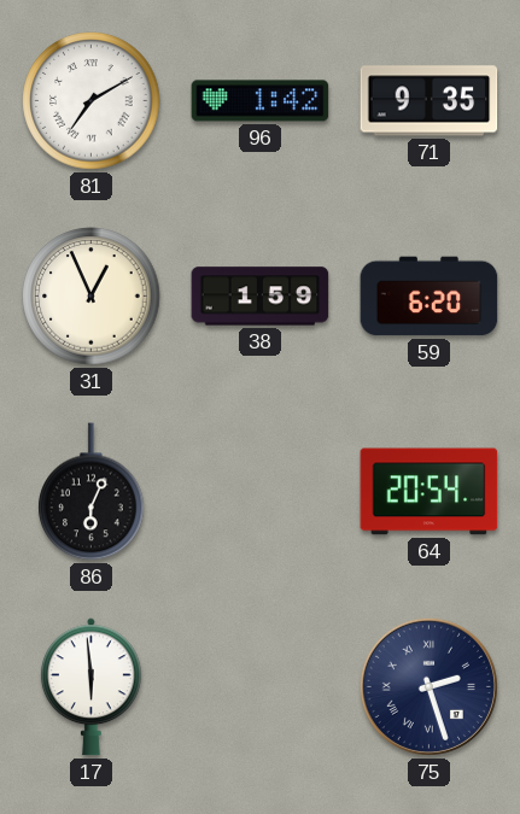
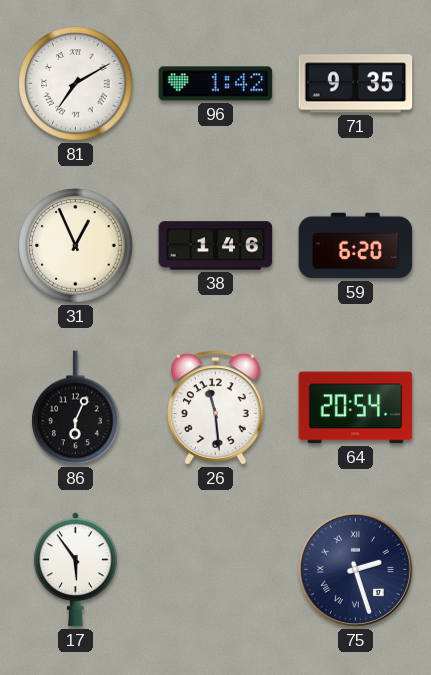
38: 1:59 -> 1:46 (216, 246)
26: none -> 11:29 (216, 408)
17: 5:59 -> 5:54 (75, 570)
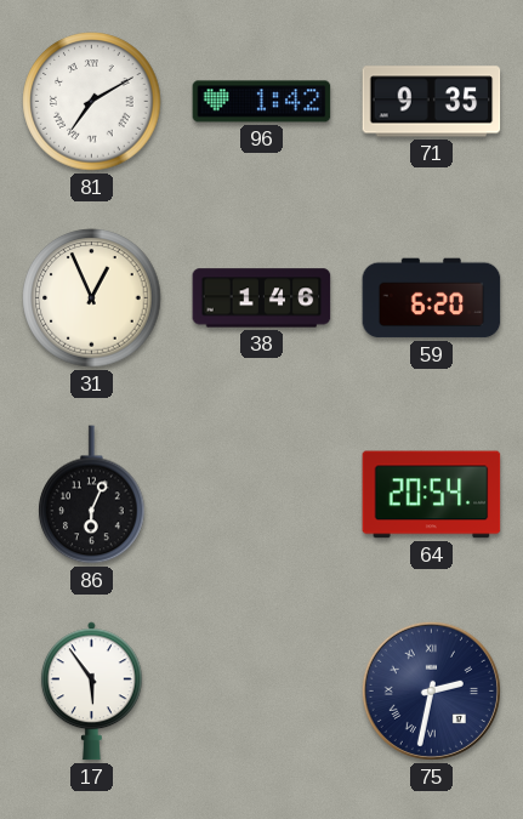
26: 11:29 -> none (216, 408)
75: 2:27 -> 2:32 (431, 690)
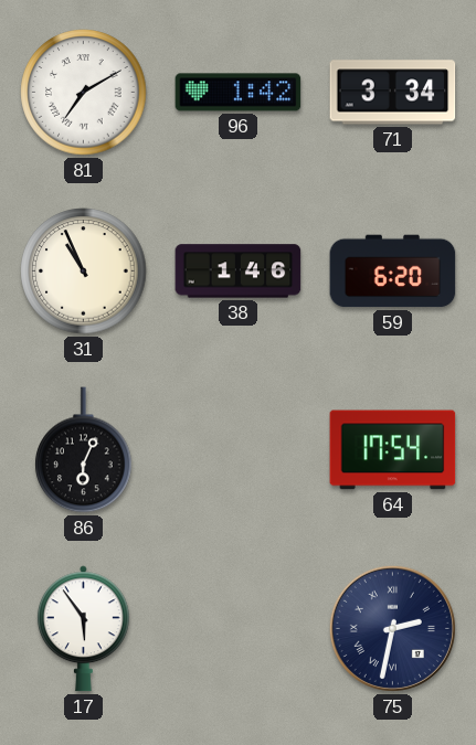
71: 9:35 -> 3:34 (393, 93)
31: 12:56 -> 10:56 (84, 272)
64: 20:54 -> 17:54 (393, 450)
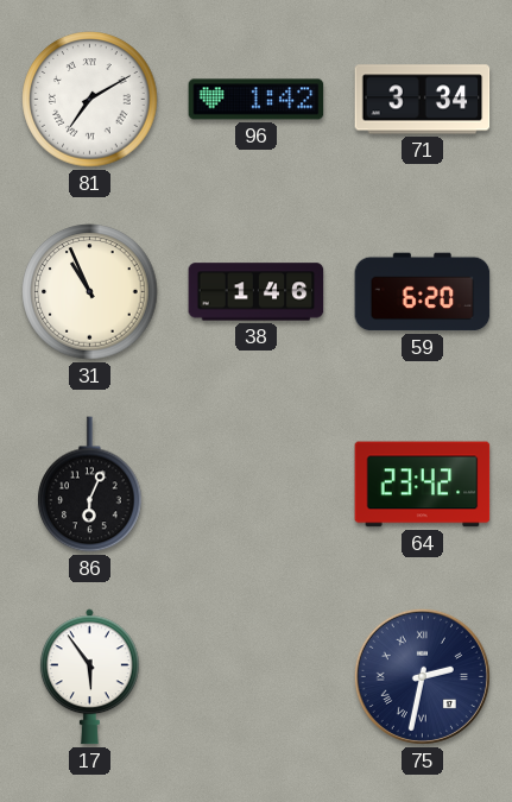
64: 17:54 -> 23:42 (423, 485)
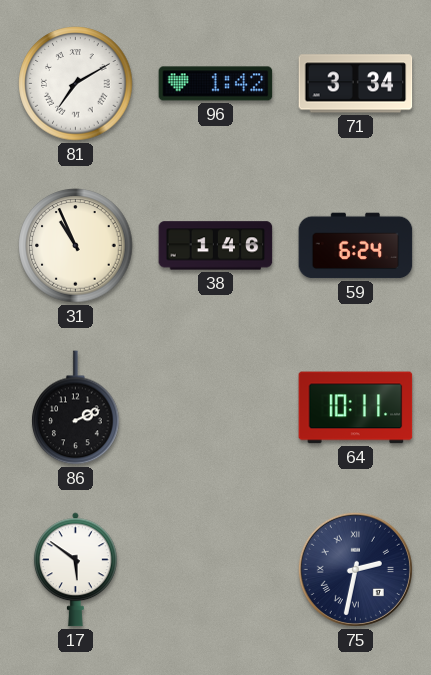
59: 6:20 -> 6:24 (356, 246)
86: 6:04 -> 2:11 (76, 408)
64: 23:42 -> 10:11 (356, 408)
17: 5:54 -> 5:51 (75, 570)
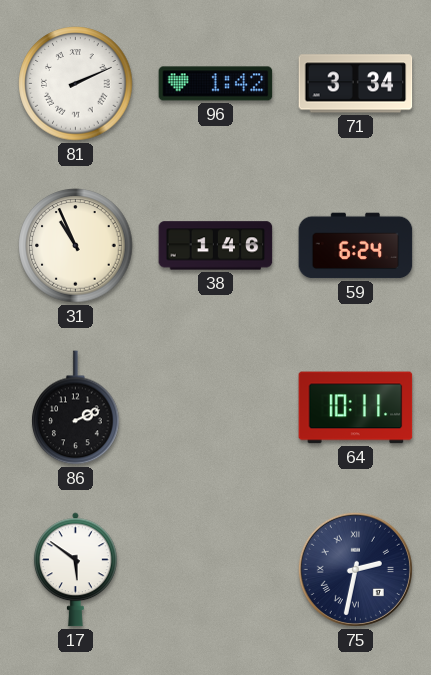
81: 7:10 -> 2:11 (76, 84)
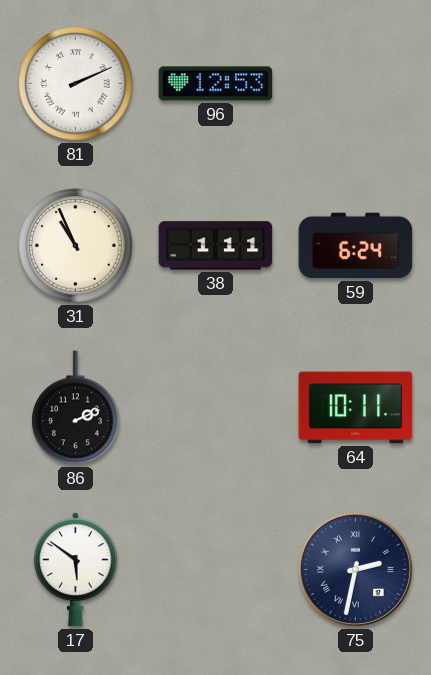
96: 1:42 -> 12:53 (216, 84)
71: 3:34 -> none (356, 84)
38: 1:46 -> 1:11 (216, 246)
